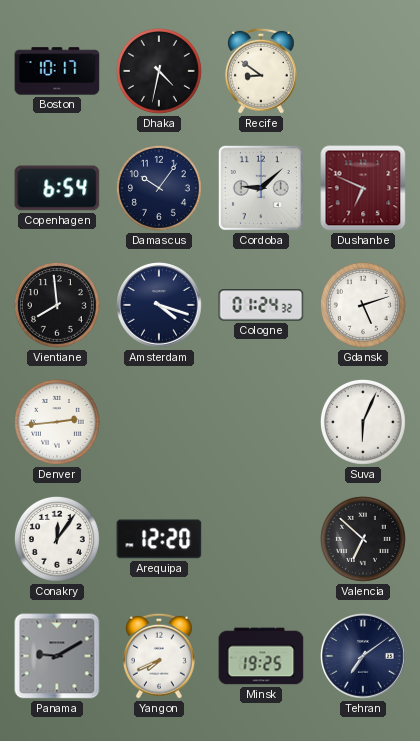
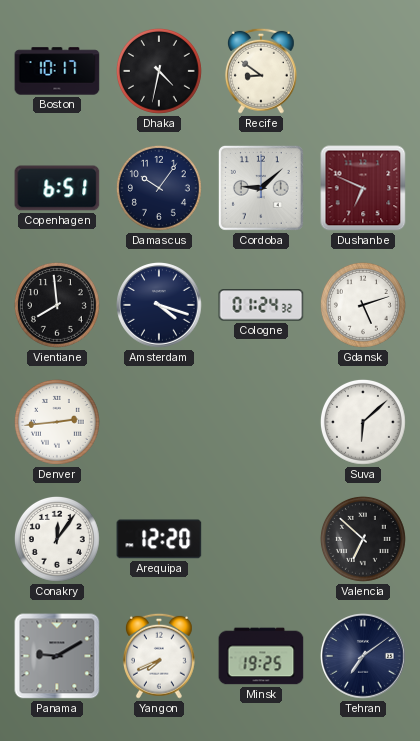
Copenhagen: 6:54 -> 6:51 (57, 188)
Suva: 6:04 -> 6:08 (363, 422)
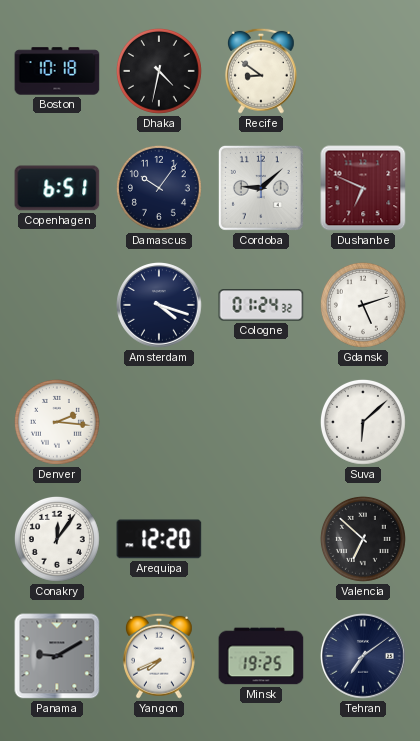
Boston: 10:17 -> 10:18 (57, 71)
Vientiane: 7:59 -> none (57, 305)
Denver: 2:44 -> 2:16 (57, 422)
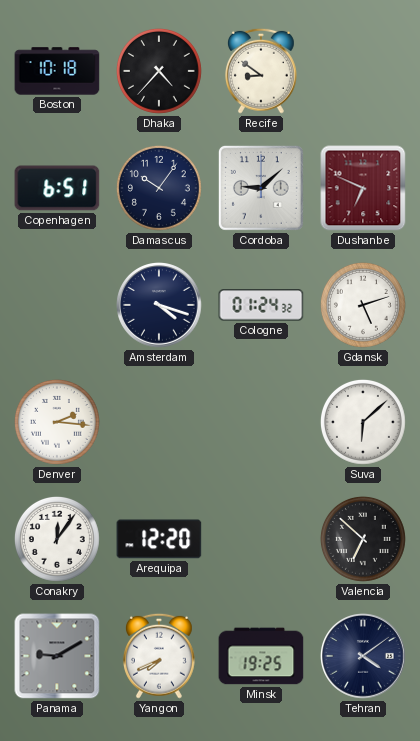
Dhaka: 4:32 -> 4:37 (159, 71)
Tehran: 7:09 -> 4:09 (363, 657)
